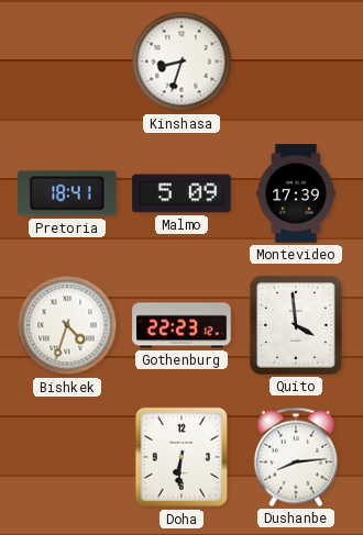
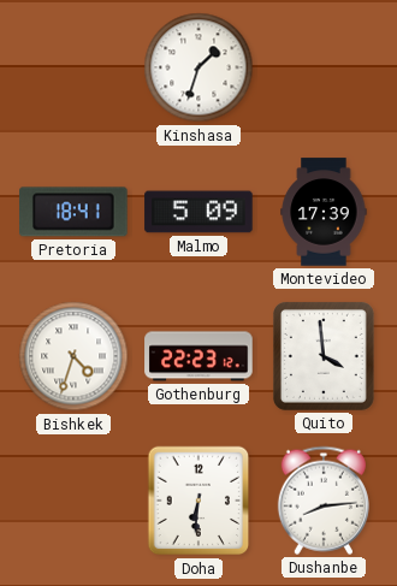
Kinshasa: 8:33 -> 1:33 (198, 67)
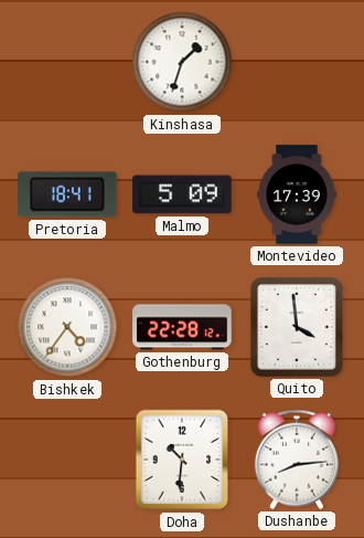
Bishkek: 4:33 -> 4:36 (67, 327)
Gothenburg: 22:23 -> 22:28 (182, 327)
Doha: 6:31 -> 10:31 (182, 460)
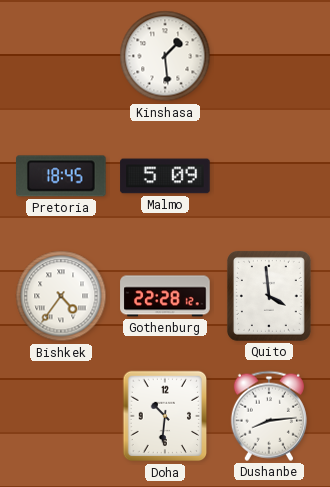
Kinshasa: 1:33 -> 1:29 (165, 56)
Pretoria: 18:41 -> 18:45 (61, 176)
Montevideo: 17:39 -> none (297, 194)
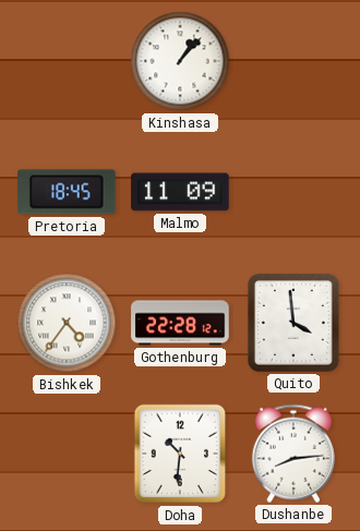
Kinshasa: 1:29 -> 1:07 (180, 61)
Malmo: 5:09 -> 11:09 (180, 192)
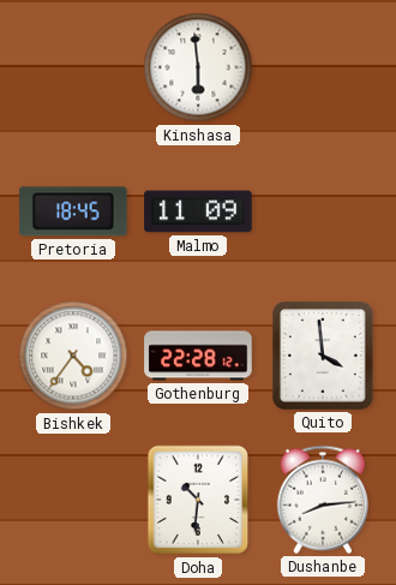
Kinshasa: 1:07 -> 5:59 (198, 67)
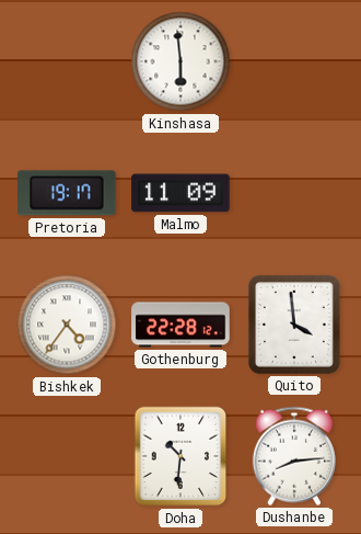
Pretoria: 18:45 -> 19:17 (67, 193)
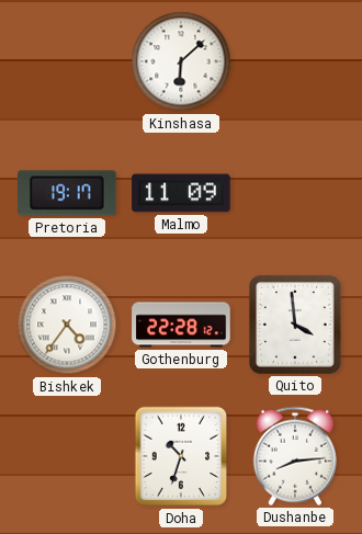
Kinshasa: 5:59 -> 6:08 (181, 61)
Doha: 10:31 -> 10:33 (181, 456)
